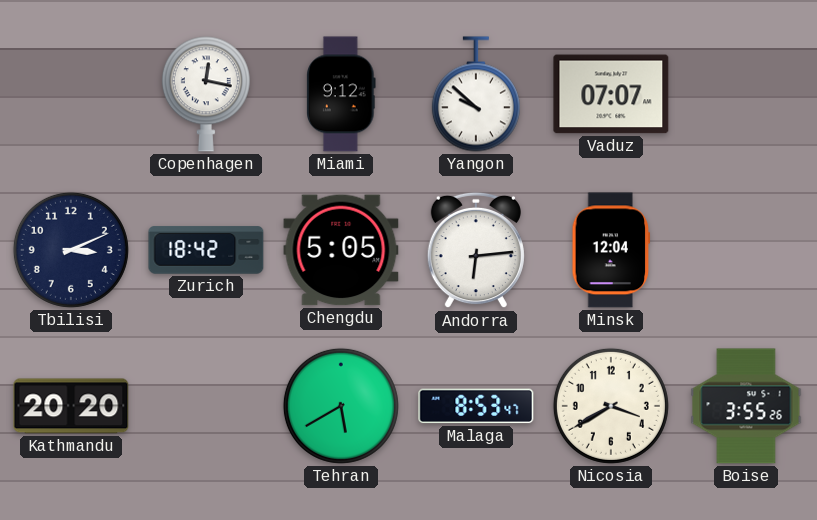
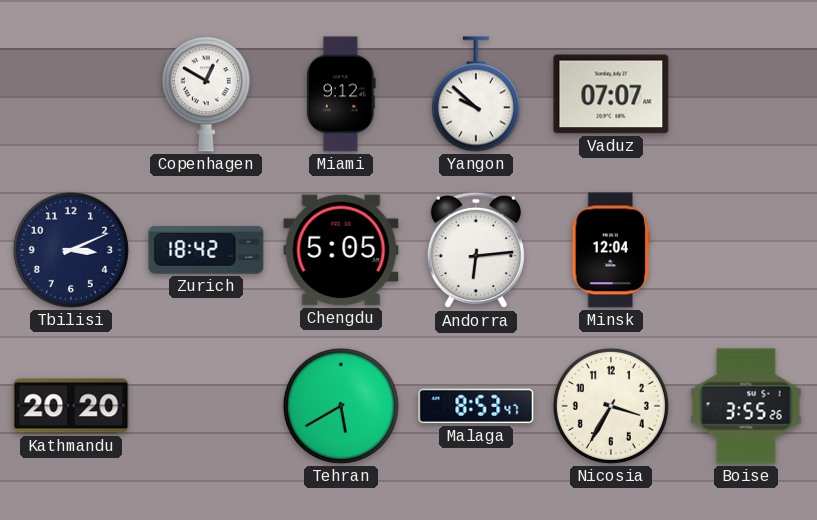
Copenhagen: 12:17 -> 12:50 (206, 94)
Nicosia: 3:40 -> 3:35 (611, 406)
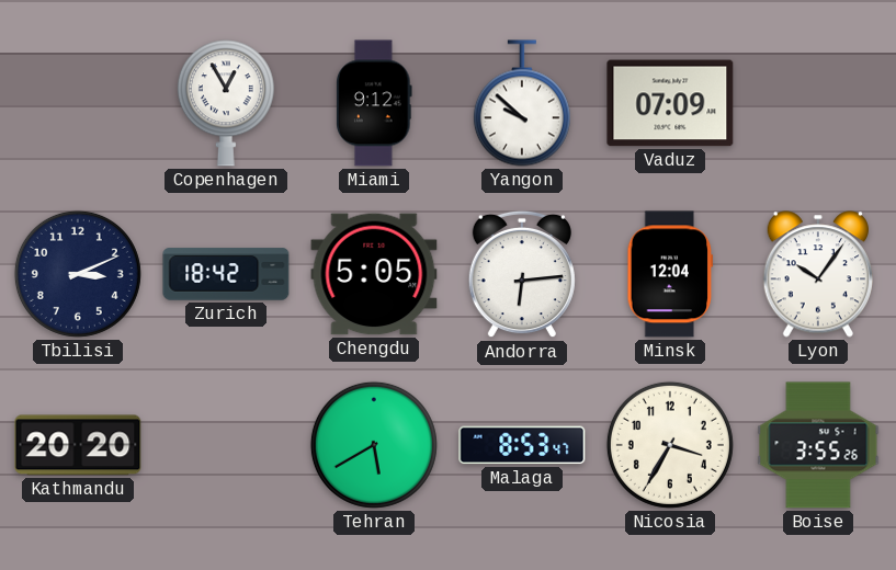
Copenhagen: 12:50 -> 12:55 (226, 103)
Vaduz: 07:07 -> 07:09 (670, 103)
Lyon: none -> 10:06 (818, 274)
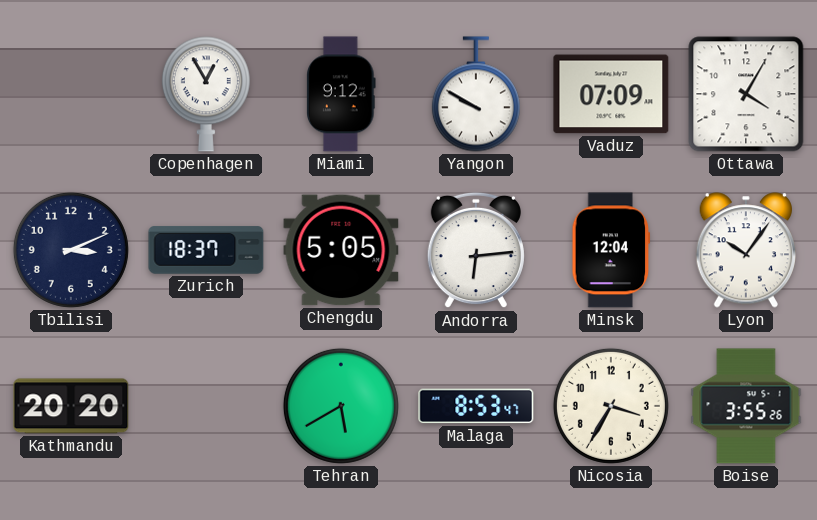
Yangon: 9:52 -> 9:50 (476, 94)
Ottawa: none -> 4:05 (746, 94)
Zurich: 18:42 -> 18:37 (206, 250)
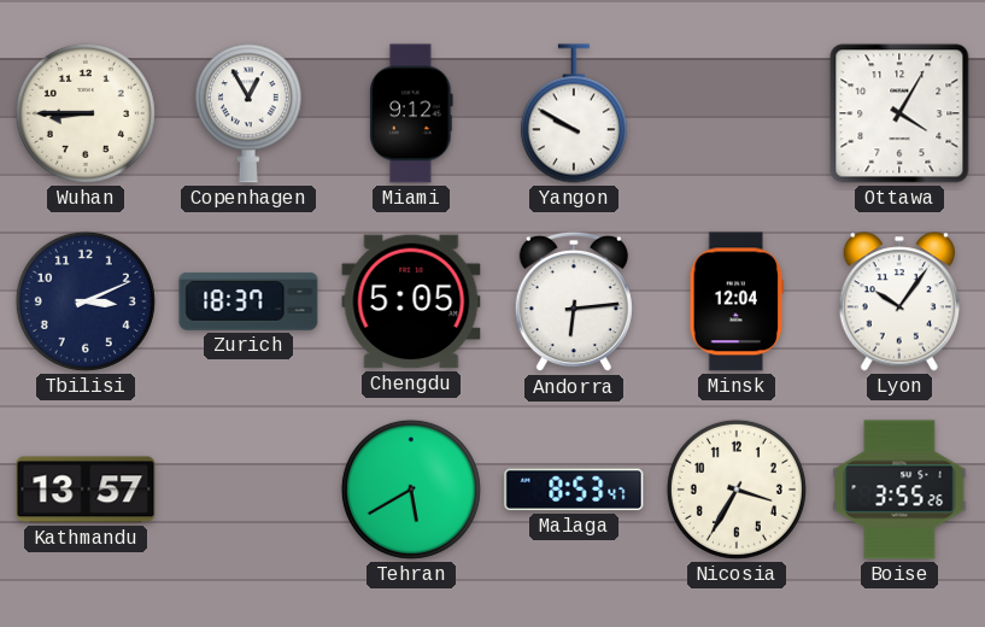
Wuhan: none -> 8:45 (86, 113)
Vaduz: 07:09 -> none (611, 94)
Kathmandu: 20:20 -> 13:57 (86, 490)
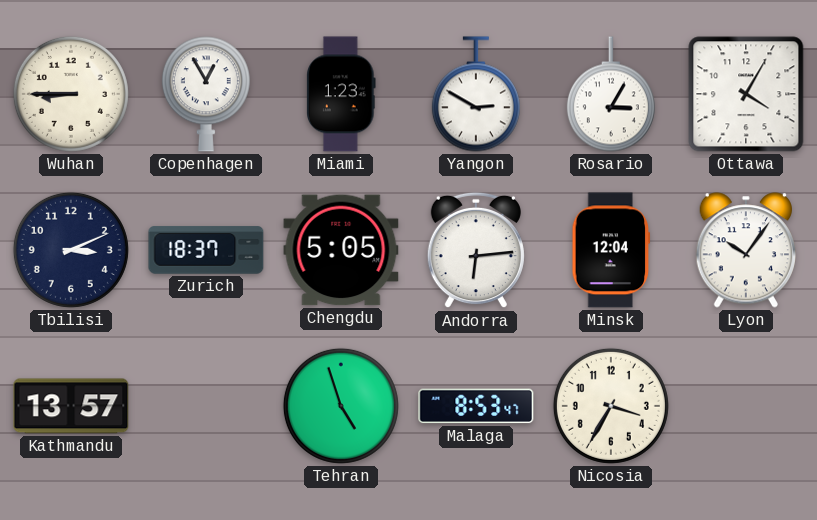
Miami: 9:12 -> 1:23 (341, 94)
Yangon: 9:50 -> 2:50 (476, 94)
Rosario: none -> 3:05 (611, 94)
Tehran: 5:40 -> 4:57 (341, 406)
Boise: 3:55 -> none (899, 490)
